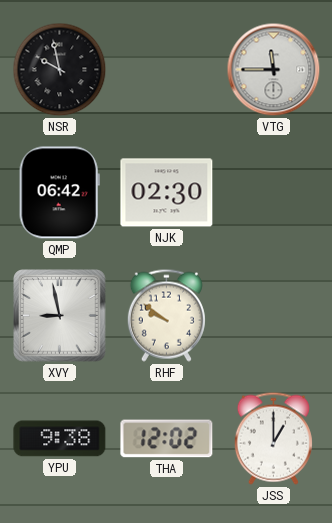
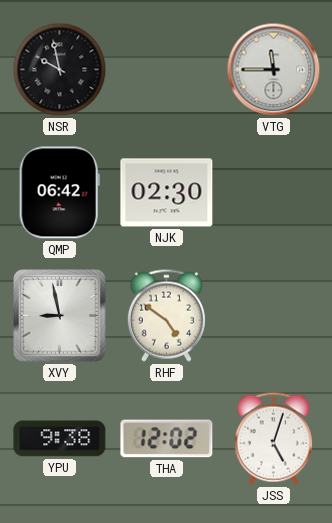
RHF: 9:51 -> 4:51 (166, 315)
JSS: 1:00 -> 5:03 (273, 438)
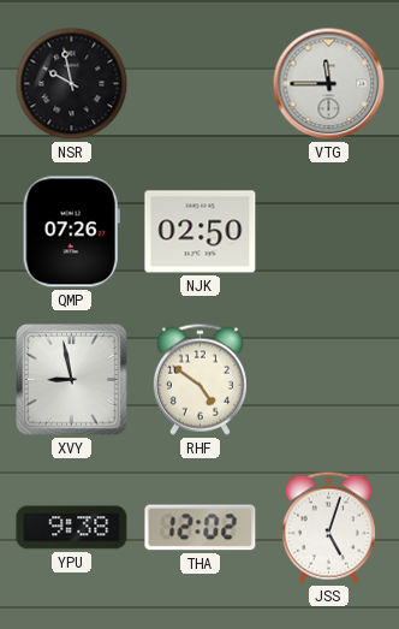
QMP: 06:42 -> 07:26 (71, 232)
NJK: 02:30 -> 02:50 (201, 232)
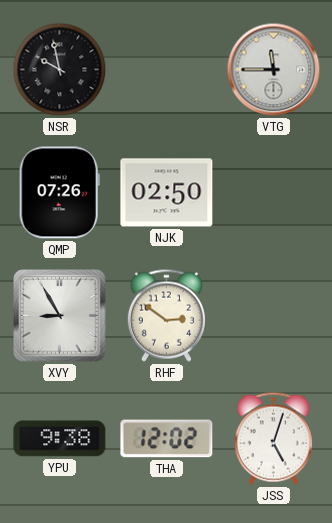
XVY: 8:58 -> 8:55 (60, 316)
RHF: 4:51 -> 2:51 (166, 315)
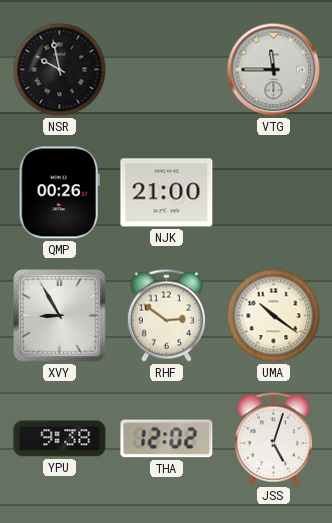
QMP: 07:26 -> 00:26 (59, 193)
NJK: 02:50 -> 21:00 (167, 193)
UMA: none -> 10:21 (274, 316)
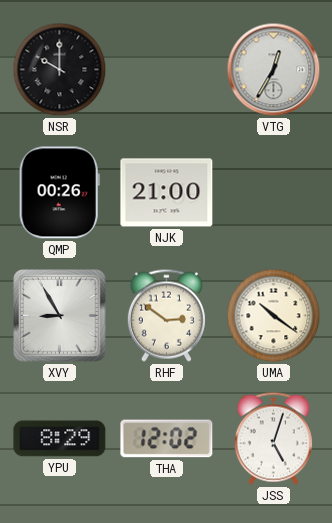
NSR: 9:58 -> 10:00 (60, 70)
VTG: 11:45 -> 12:35 (274, 70)
YPU: 9:38 -> 8:29 (60, 439)
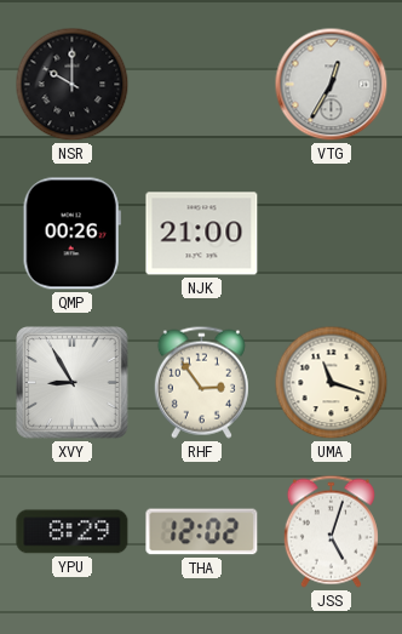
RHF: 2:51 -> 2:54 (201, 382)
UMA: 10:21 -> 11:18 (332, 383)
